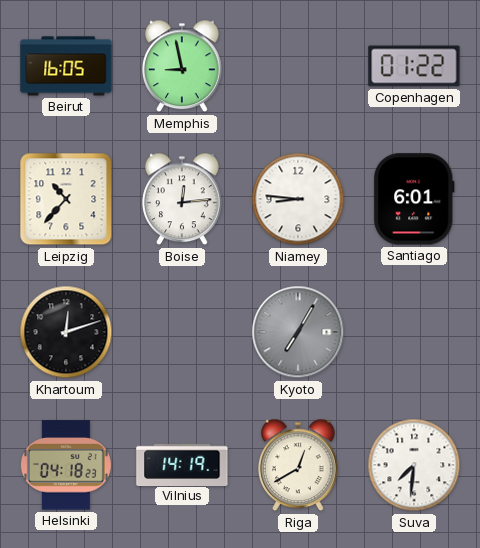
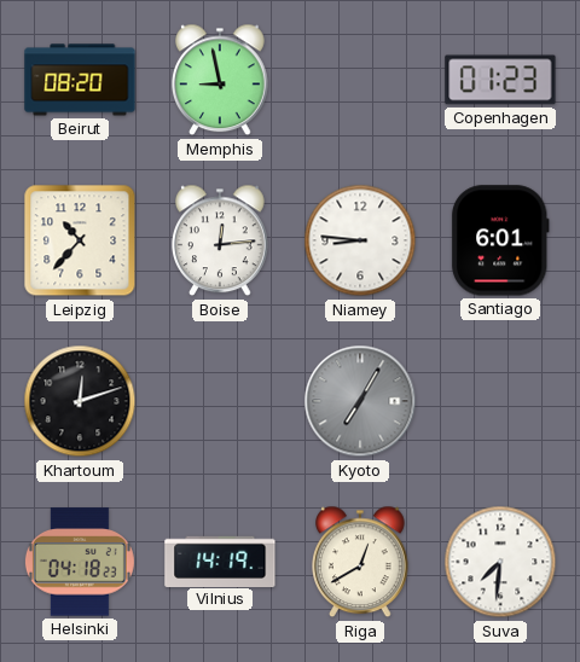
Beirut: 16:05 -> 08:20 (80, 80)
Copenhagen: 01:22 -> 01:23 (500, 80)
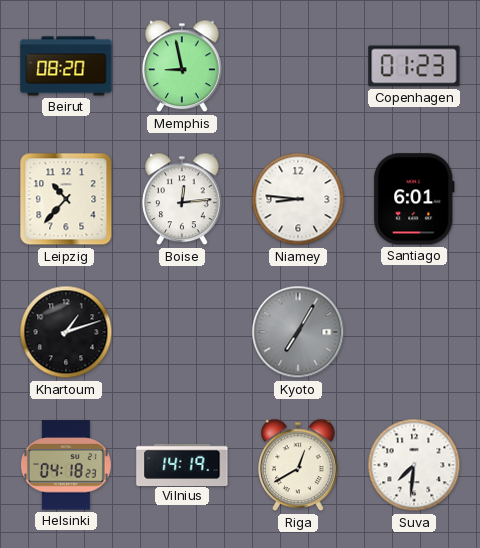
Khartoum: 12:12 -> 1:12 (66, 332)
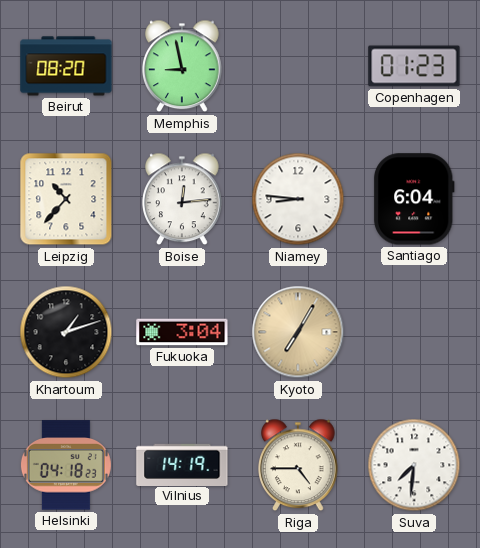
Santiago: 6:01 -> 6:04 (414, 199)
Fukuoka: none -> 3:04 (182, 332)
Kyoto dial: grey -> champagne (298, 332)
Riga: 12:40 -> 4:45 (299, 465)
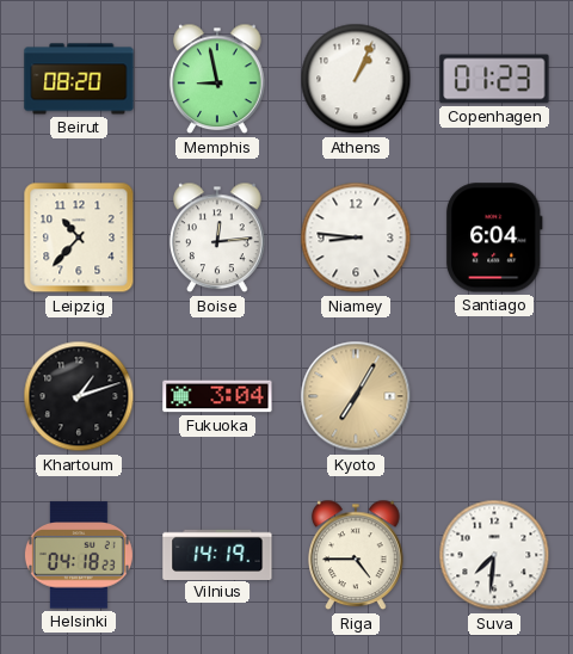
Athens: none -> 1:04 (356, 79)
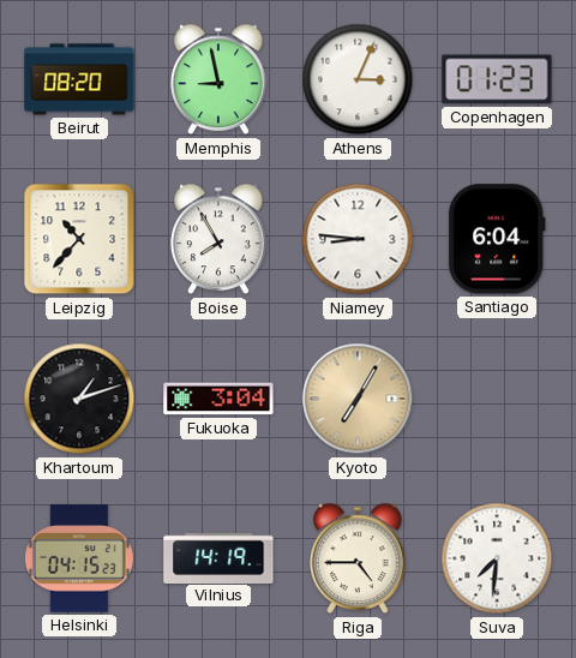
Athens: 1:04 -> 3:04 (358, 79)
Boise: 12:14 -> 7:55 (220, 239)
Helsinki: 04:18 -> 04:15 (79, 558)
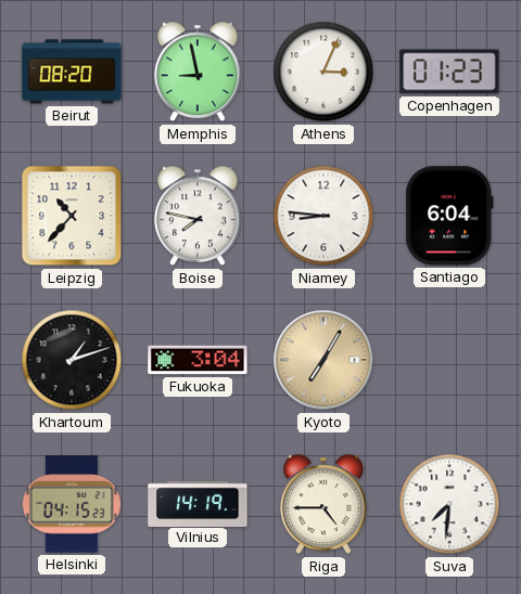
Boise: 7:55 -> 7:47 (199, 216)
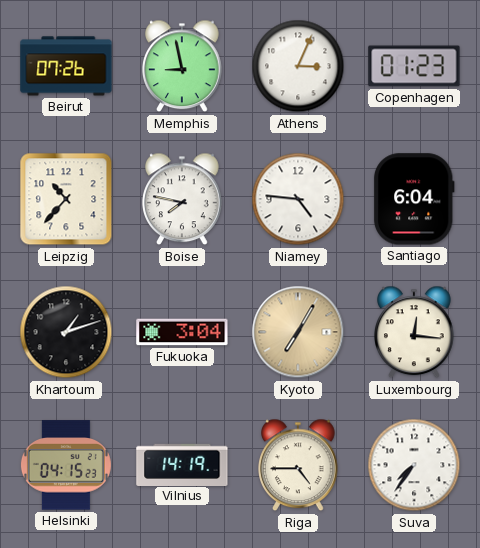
Beirut: 08:20 -> 07:26 (66, 66)
Niamey: 8:46 -> 4:46 (298, 199)
Luxembourg: none -> 12:16 (415, 332)
Suva: 7:31 -> 7:36 (414, 465)
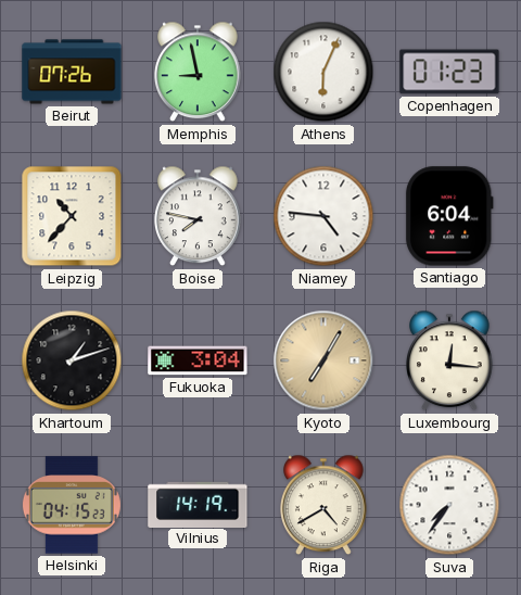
Athens: 3:04 -> 6:04 (323, 72)
Riga: 4:45 -> 4:40 (325, 505)
